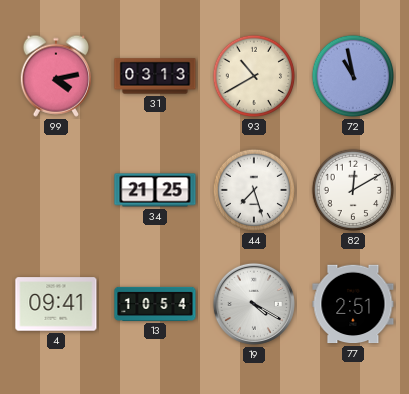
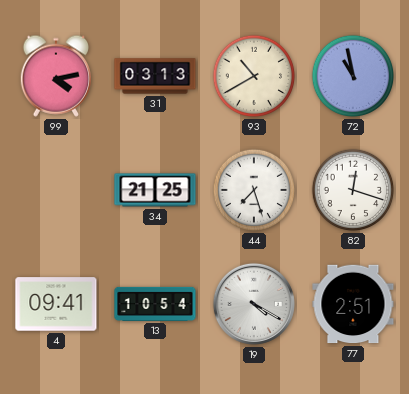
82: 12:10 -> 12:18 (353, 190)
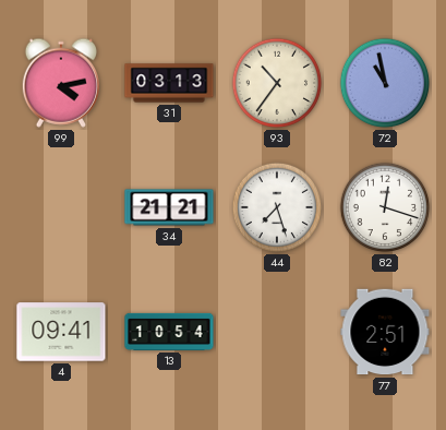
93: 10:40 -> 10:36 (277, 83)
34: 21:25 -> 21:21 (169, 207)
19: 4:20 -> none (254, 304)
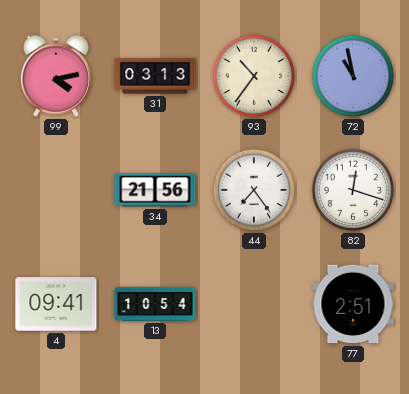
34: 21:21 -> 21:56 (155, 190)
44: 7:27 -> 7:24 (254, 190)
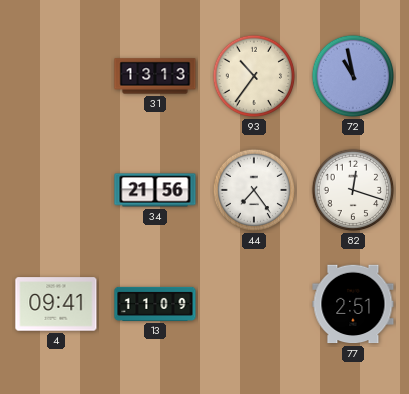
99: 4:13 -> none (55, 76)
31: 03:13 -> 13:13 (155, 76)
13: 10:54 -> 11:09 (155, 304)
